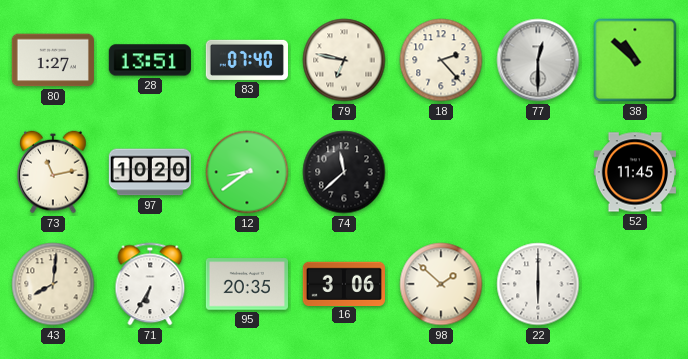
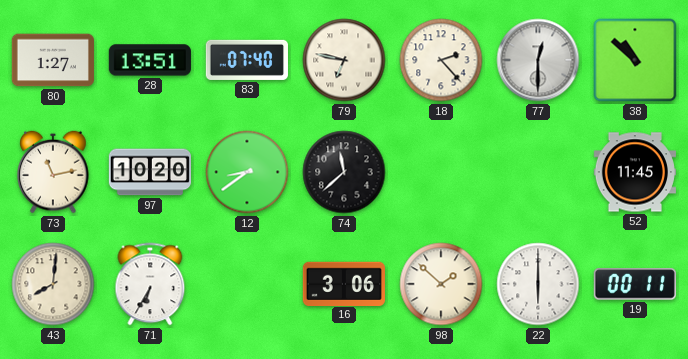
95: 20:35 -> none (246, 284)
19: none -> 00:11 (635, 284)
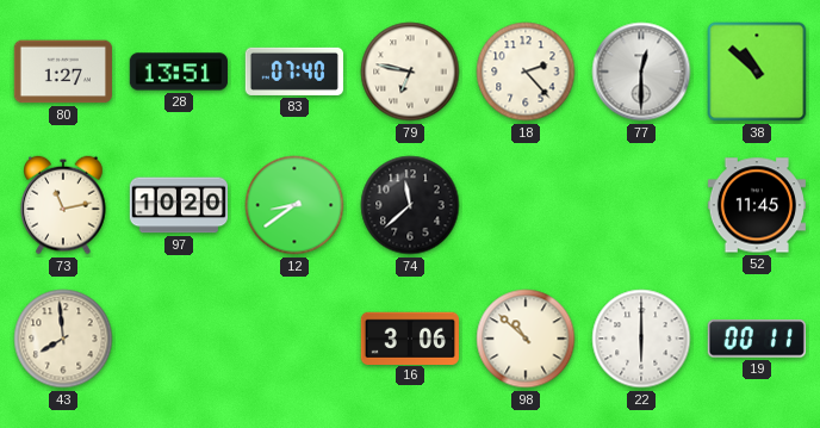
43: 8:01 -> 7:59 (63, 339)
71: 6:35 -> none (150, 284)
98: 1:52 -> 10:52 (526, 339)
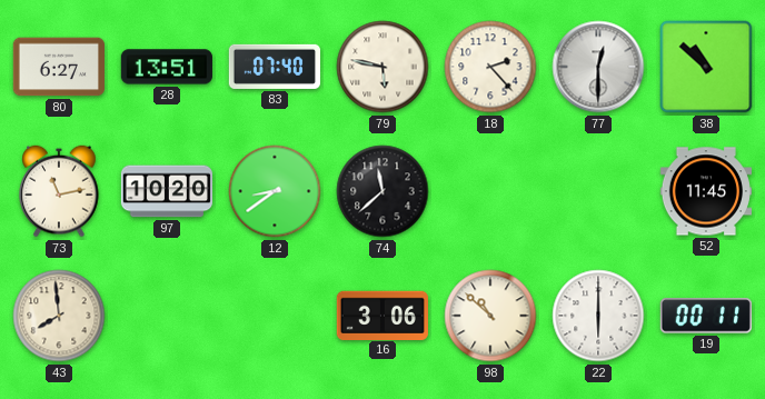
80: 1:27 -> 6:27 (59, 67)
79: 6:47 -> 5:47 (383, 67)
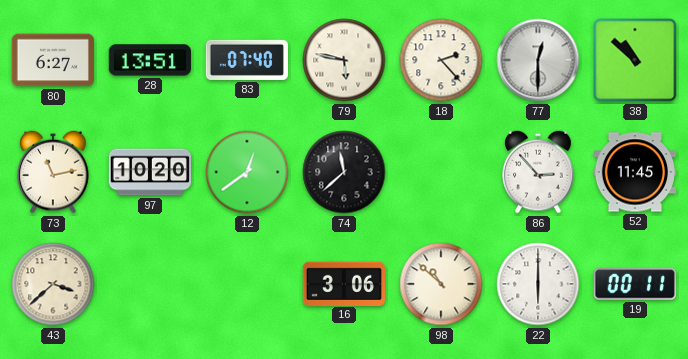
12: 8:39 -> 12:39 (247, 172)
86: none -> 2:53 (538, 172)
43: 7:59 -> 3:38 (53, 284)
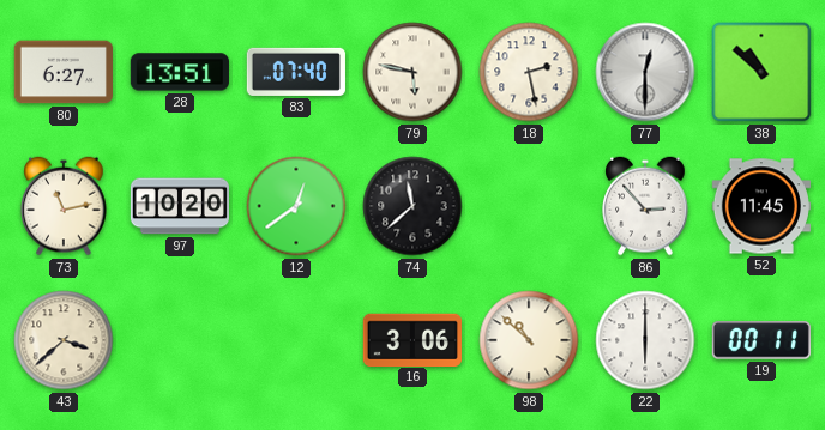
18: 2:23 -> 2:28 (529, 72)
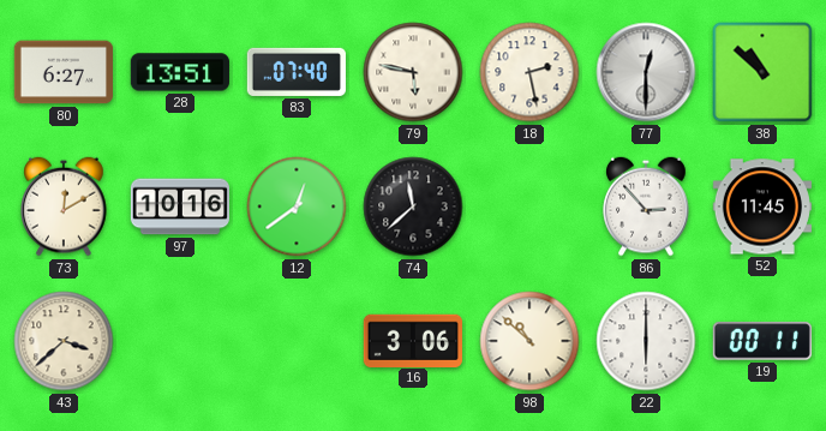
73: 11:13 -> 12:10 (64, 206)
97: 10:20 -> 10:16 (179, 206)
